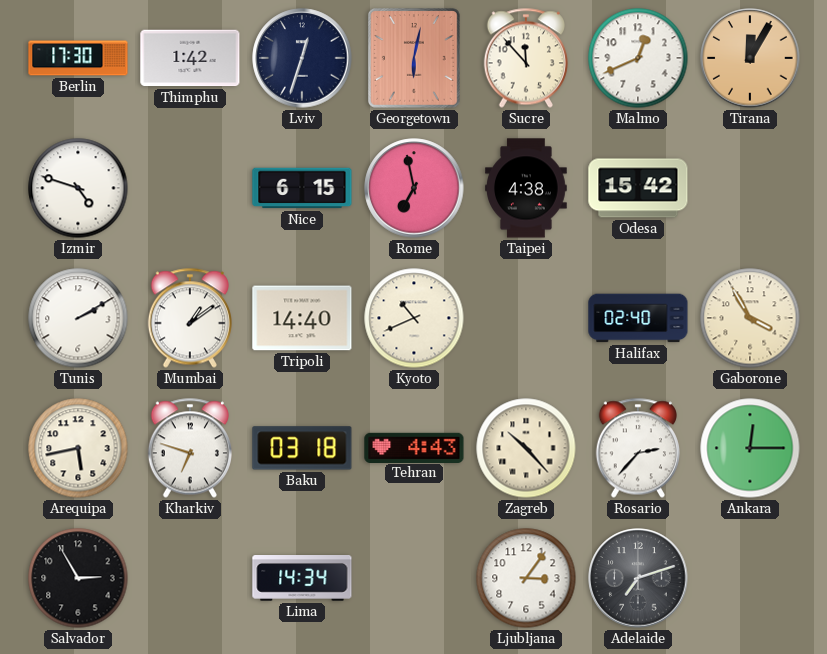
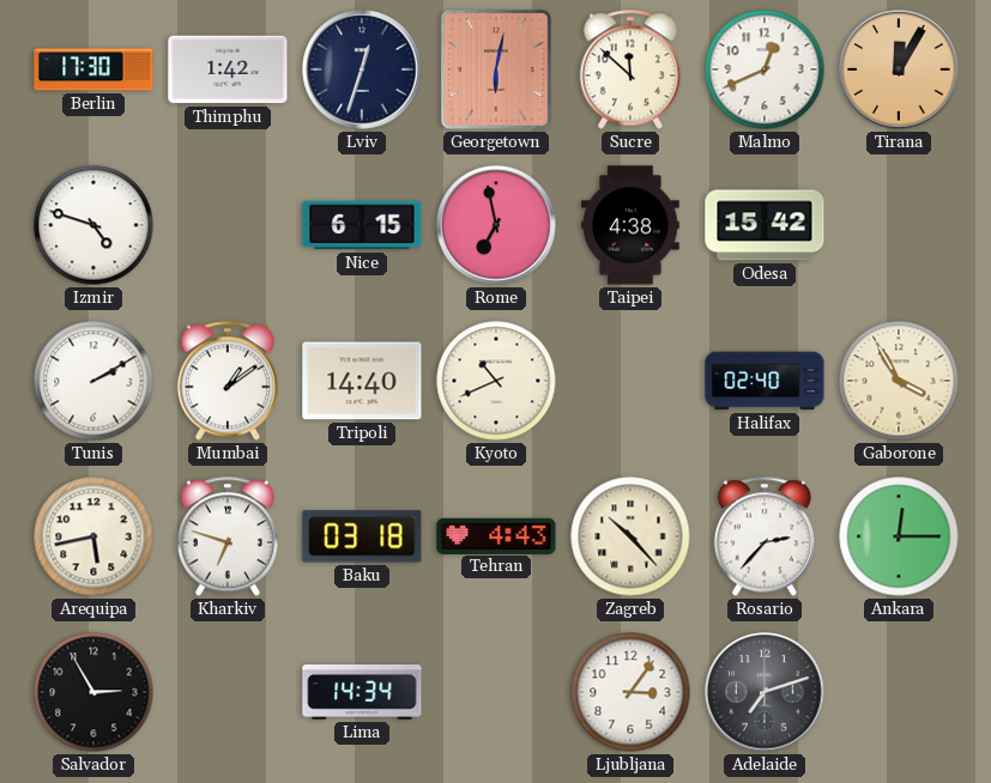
Sucre: 11:53 -> 11:52 (629, 69)
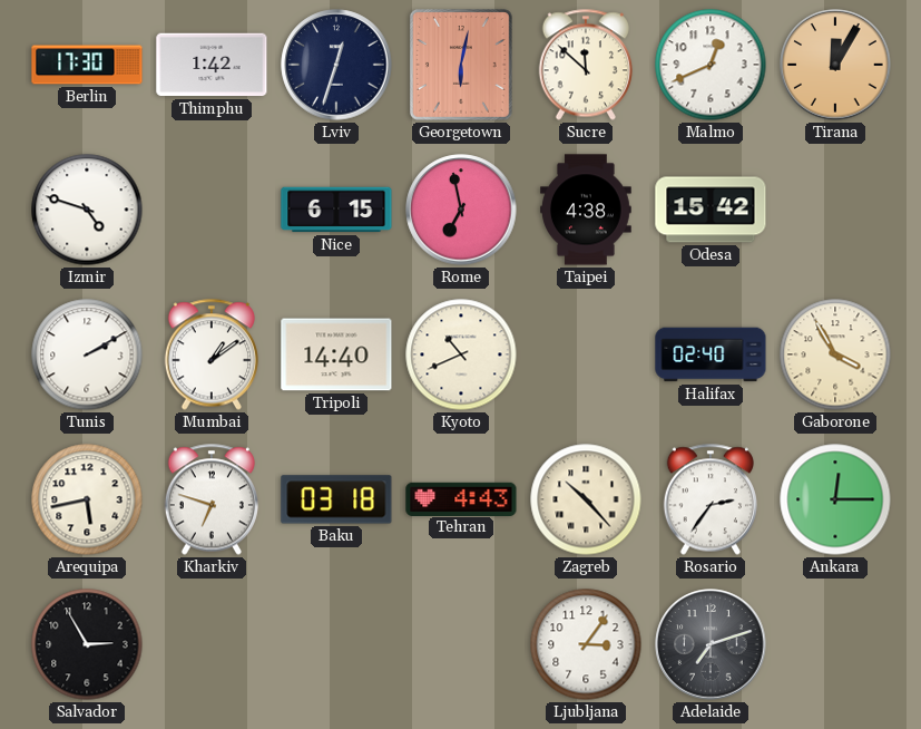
Rosario: 2:37 -> 2:36 (709, 499)
Lima: 14:34 -> none (362, 693)
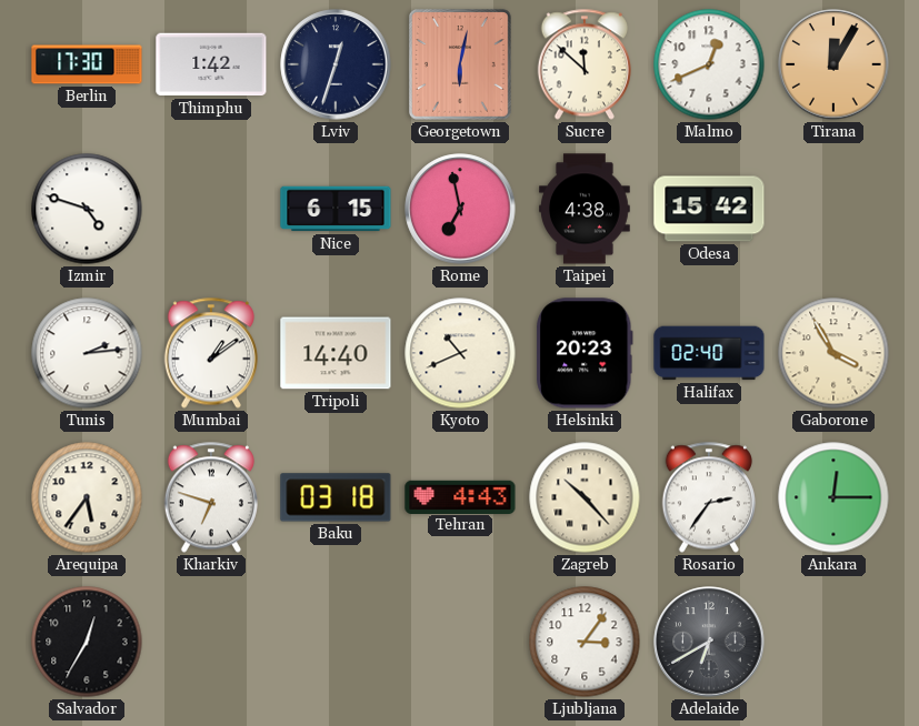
Tunis: 2:10 -> 2:14 (87, 353)
Helsinki: none -> 20:23 (585, 353)
Arequipa: 5:43 -> 5:36 (87, 497)
Salvador: 2:55 -> 12:35 (87, 642)
Adelaide: 7:12 -> 6:40 (709, 642)
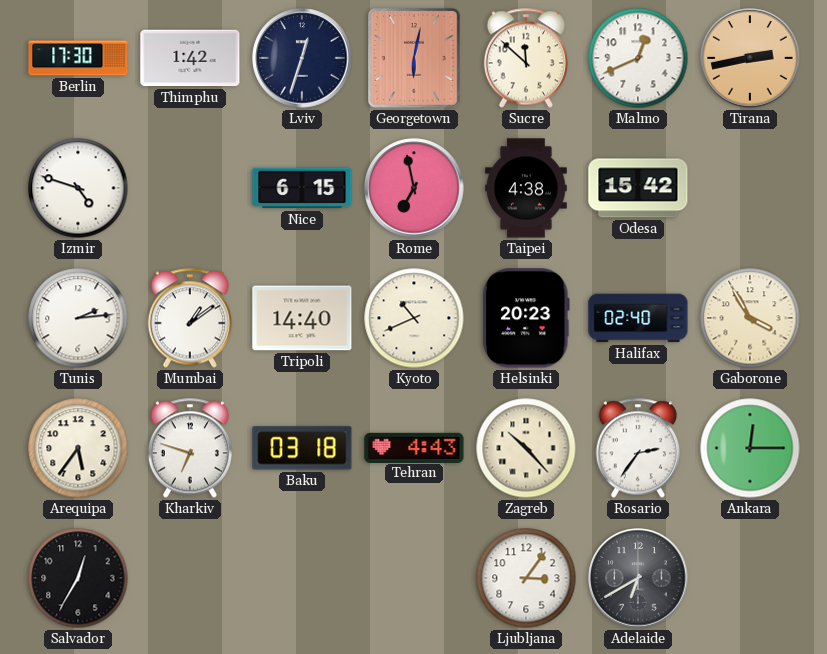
Tirana: 12:05 -> 2:43 (750, 58)
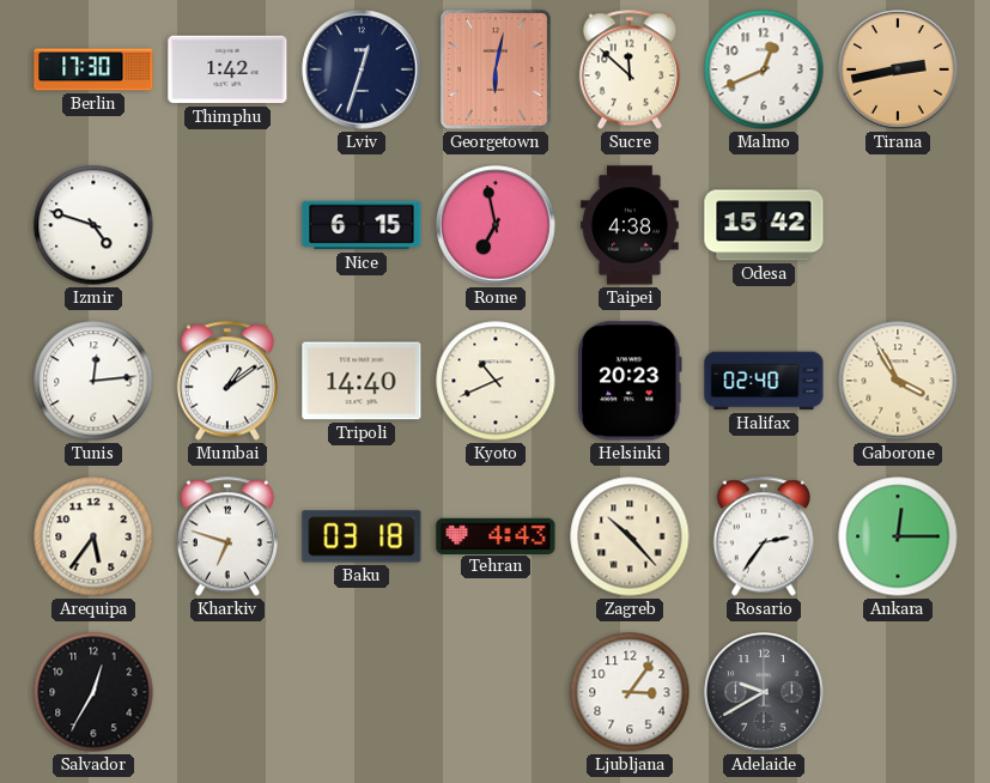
Tunis: 2:14 -> 12:14 (93, 381)
Adelaide: 6:40 -> 9:40 (764, 692)
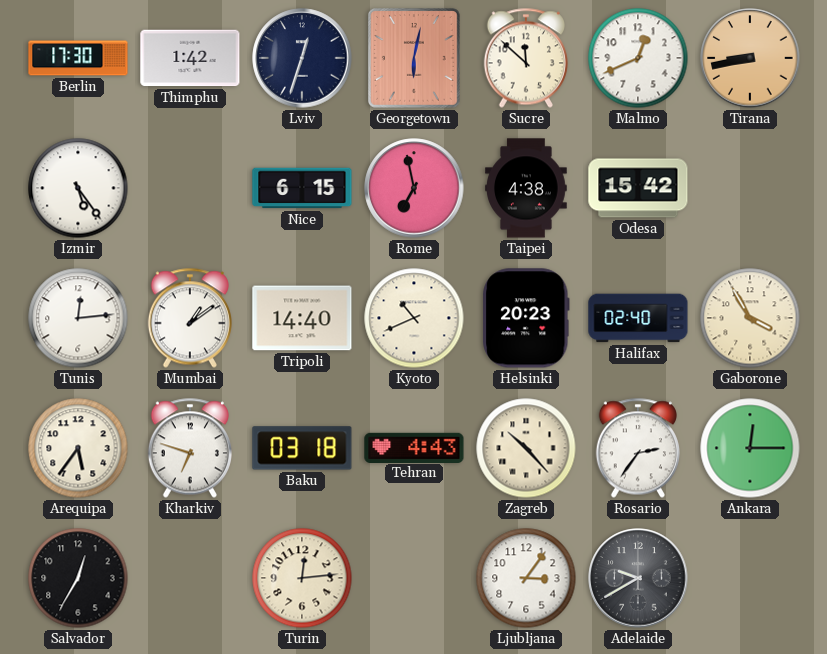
Tirana: 2:43 -> 8:43 (750, 58)
Izmir: 4:48 -> 5:24 (78, 188)
Turin: none -> 12:14 (302, 578)
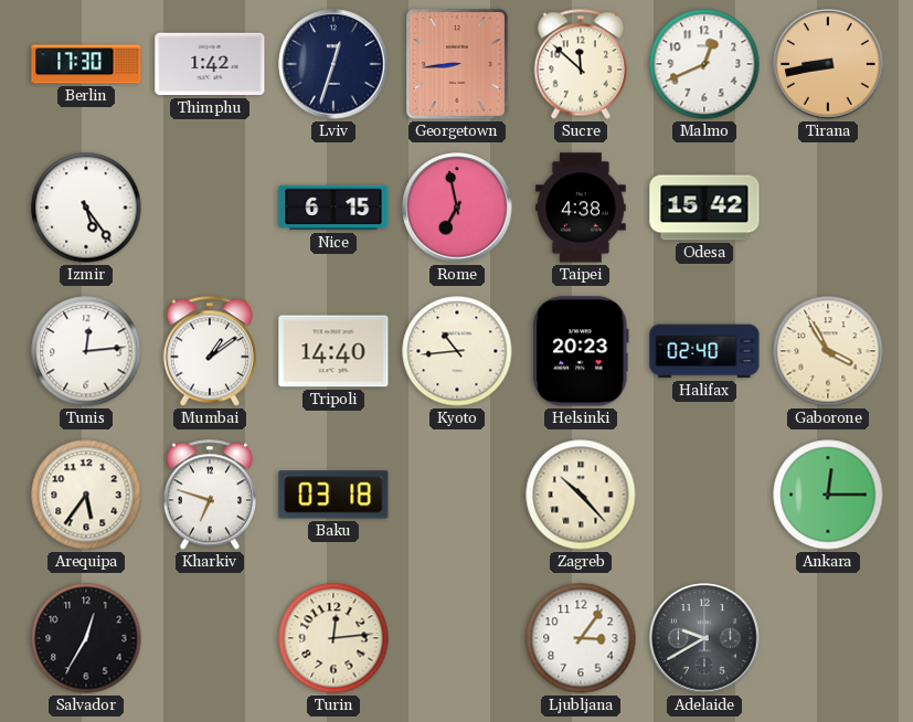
Georgetown: 6:02 -> 8:44 (458, 65)
Kyoto: 10:41 -> 10:44 (457, 351)
Tehran: 4:43 -> none (414, 447)
Rosario: 2:36 -> none (637, 448)
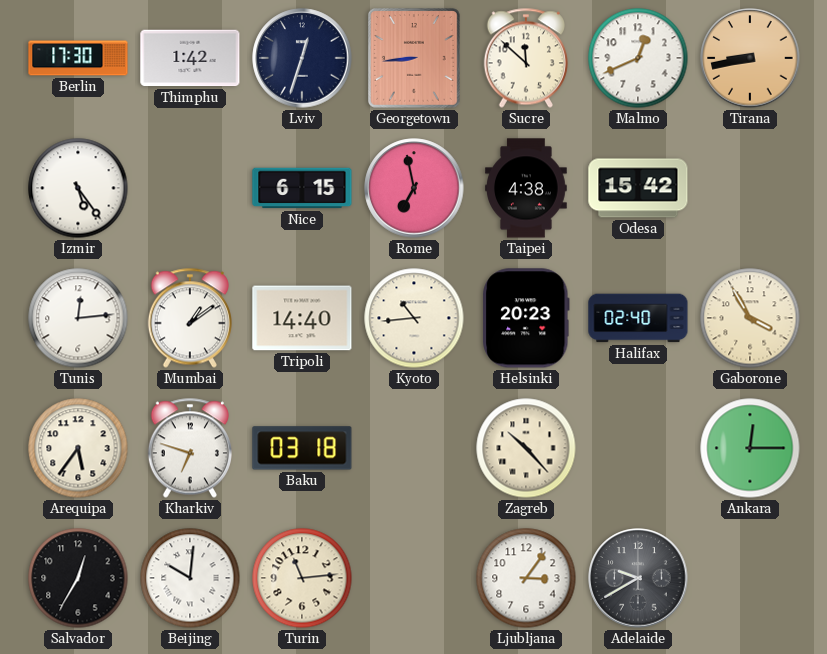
Beijing: none -> 10:01 (190, 578)
Turin: 12:14 -> 11:14 (302, 578)
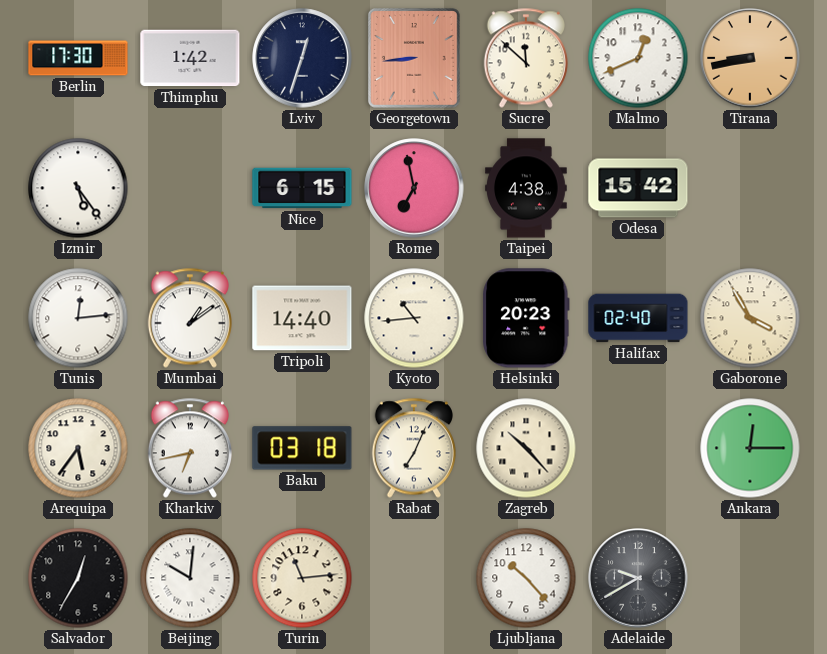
Kharkiv: 6:48 -> 6:43 (189, 448)
Rabat: none -> 7:04 (413, 448)
Ljubljana: 3:06 -> 10:23 (526, 578)
